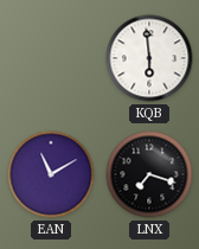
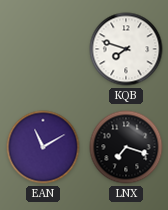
KQB: 5:59 -> 7:48 (126, 49)
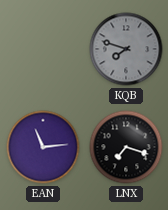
KQB dial: white -> grey (126, 49)
EAN: 11:10 -> 11:14 (43, 147)
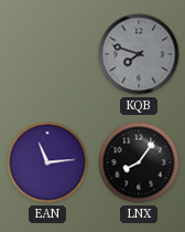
LNX: 7:18 -> 8:06 (139, 162)
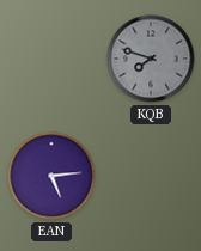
EAN: 11:14 -> 5:14 (51, 176)
LNX: 8:06 -> none (139, 162)
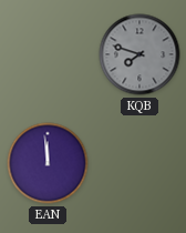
EAN: 5:14 -> 11:59 (48, 163)
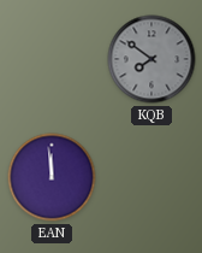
KQB: 7:48 -> 7:51 (151, 59)
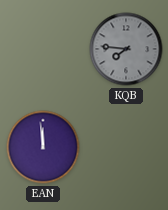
KQB: 7:51 -> 7:46 (126, 49)
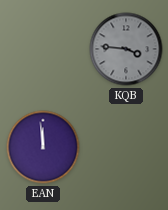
KQB: 7:46 -> 3:46 (126, 49)
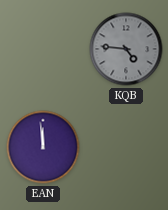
KQB: 3:46 -> 4:46 (126, 49)
